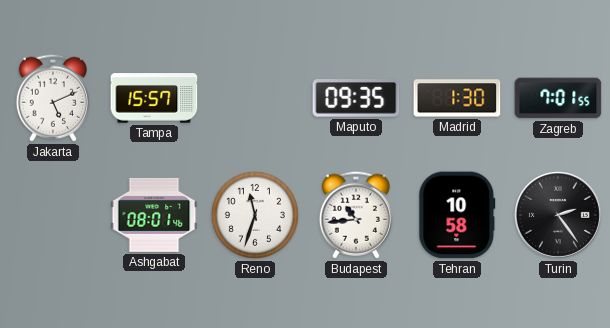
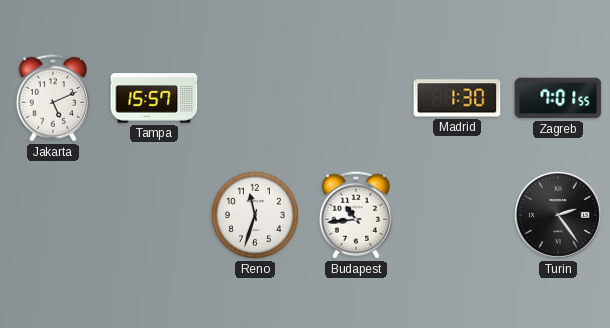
Maputo: 09:35 -> none (356, 99)
Ashgabat: 08:01 -> none (154, 215)
Tehran: 10:58 -> none (457, 215)
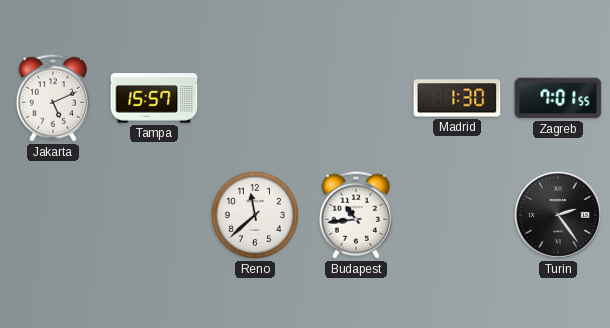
Reno: 11:33 -> 11:38 (255, 215)
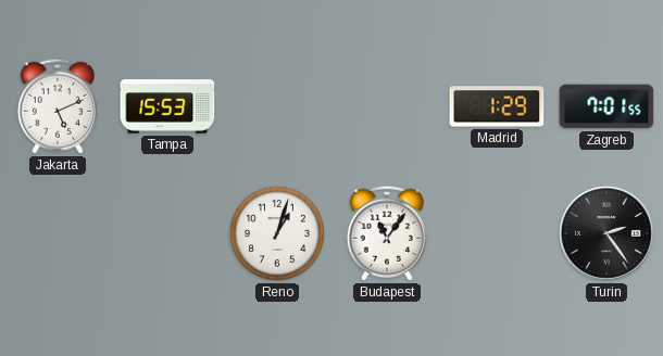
Tampa: 15:57 -> 15:53 (167, 106)
Madrid: 1:30 -> 1:29 (497, 106)
Reno: 11:38 -> 1:03 (277, 233)
Budapest: 10:44 -> 11:06 (387, 233)
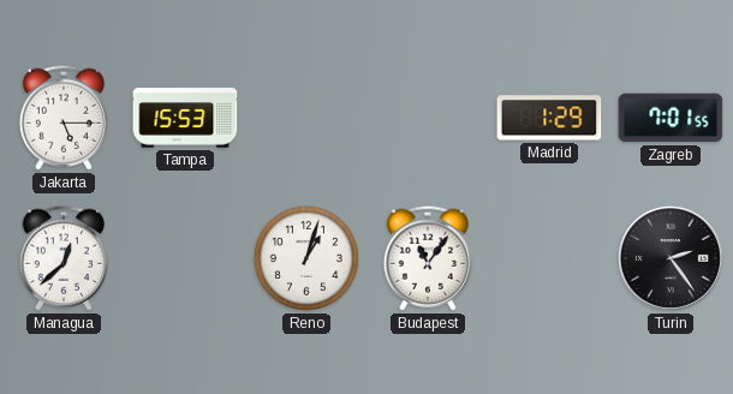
Jakarta: 5:11 -> 5:15 (64, 118)
Managua: none -> 12:38 (64, 258)
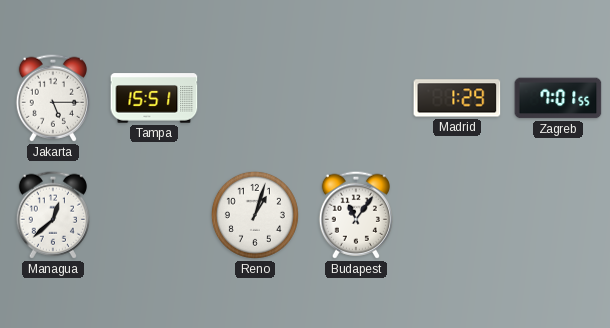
Tampa: 15:53 -> 15:51 (154, 98)
Turin: 2:24 -> none (671, 258)
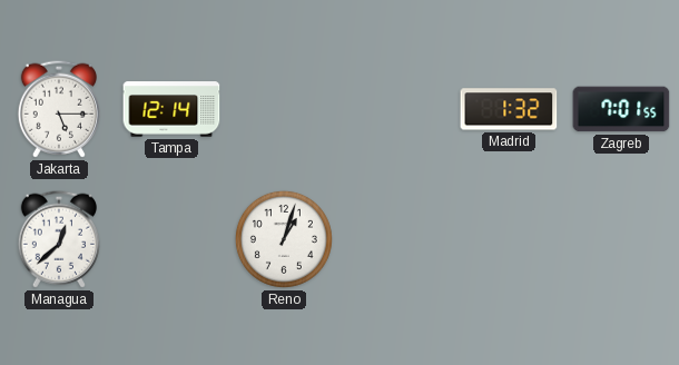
Tampa: 15:51 -> 12:14 (171, 109)
Madrid: 1:29 -> 1:32 (509, 109)
Budapest: 11:06 -> none (356, 215)
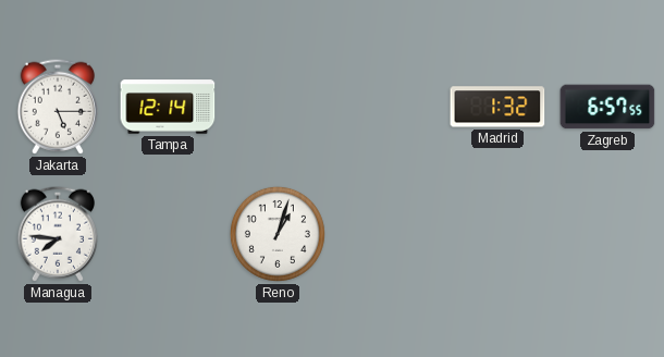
Zagreb: 7:01 -> 6:57 (607, 107)
Managua: 12:38 -> 7:46 (58, 234)
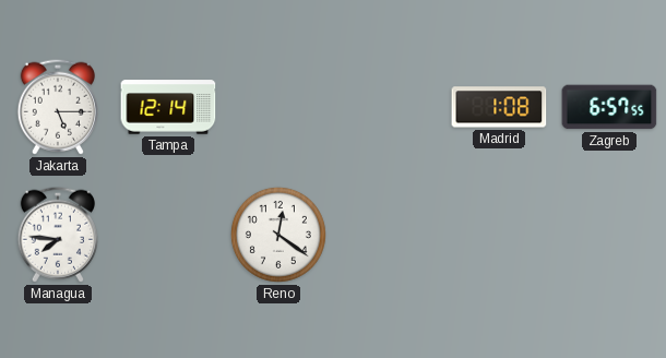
Madrid: 1:32 -> 1:08 (499, 107)
Reno: 1:03 -> 12:21 (278, 235)
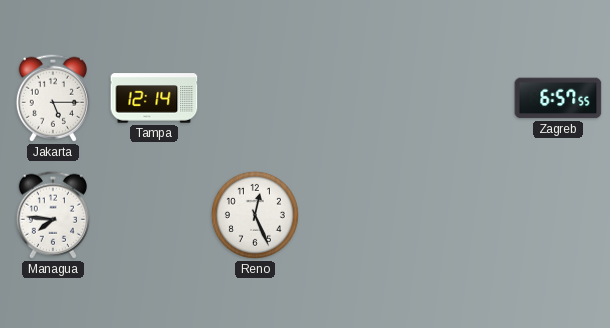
Madrid: 1:08 -> none (499, 107)
Reno: 12:21 -> 12:26 (255, 215)
